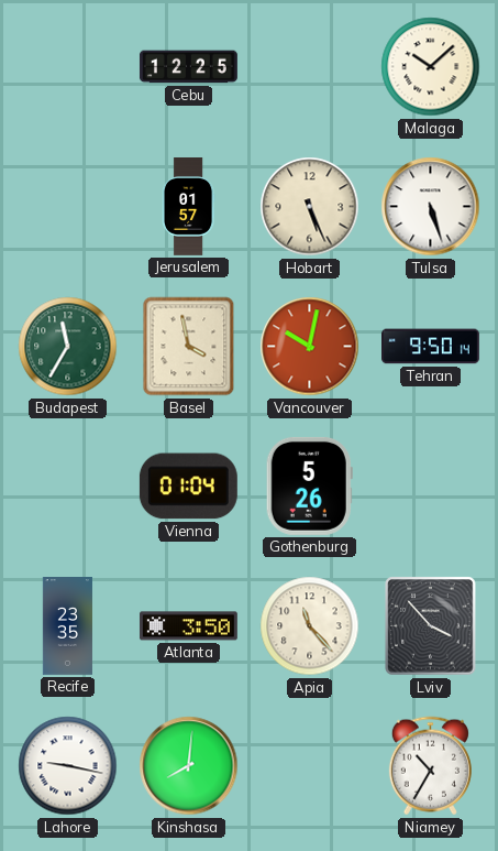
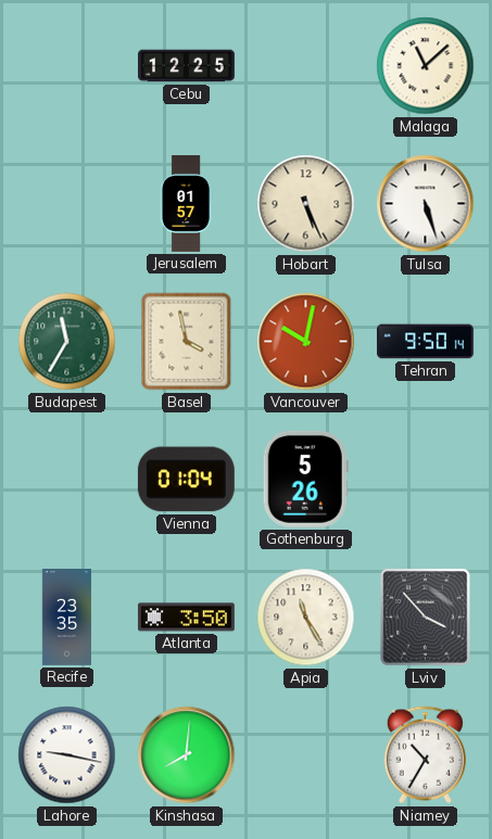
Malaga: 10:08 -> 11:08 (426, 66)
Apia: 11:23 -> 11:25 (306, 618)
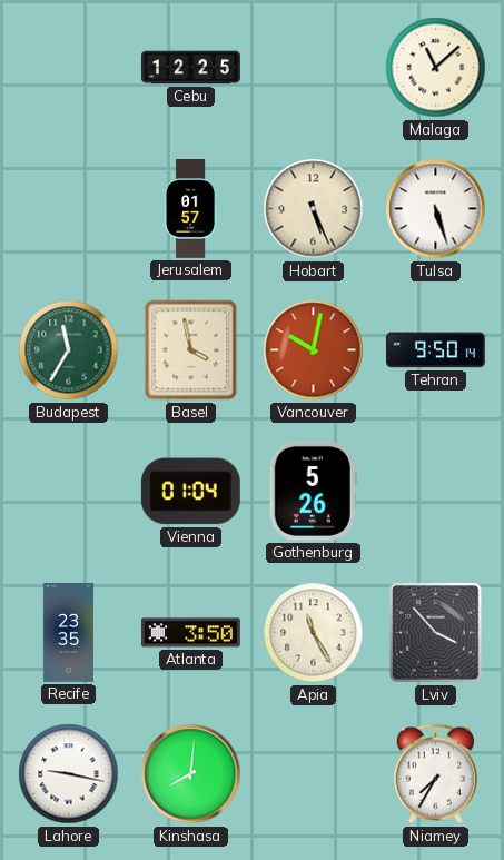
Niamey: 10:35 -> 7:35 (435, 774)
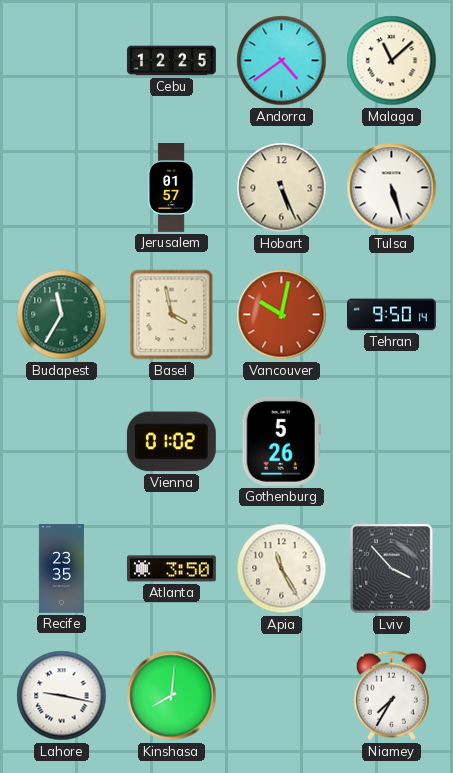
Andorra: none -> 4:39 (282, 61)
Vienna: 01:04 -> 01:02 (171, 442)
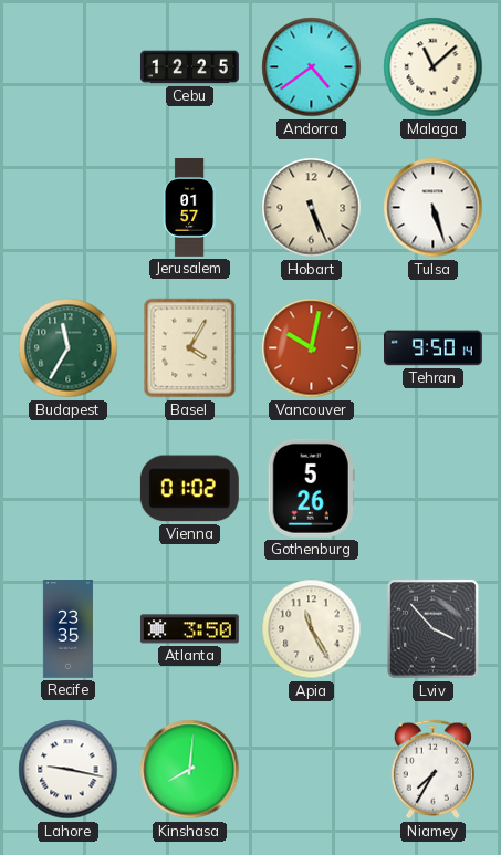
Basel: 3:58 -> 4:05 (190, 348)
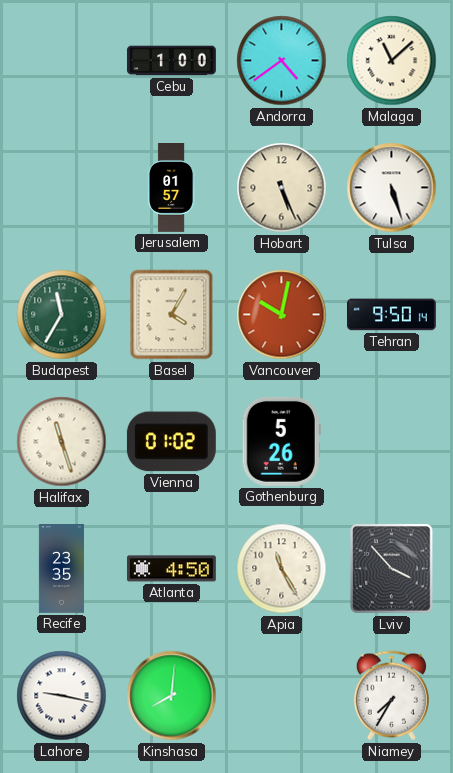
Cebu: 12:25 -> 1:00 (171, 61)
Halifax: none -> 11:27 (62, 442)
Atlanta: 3:50 -> 4:50 (171, 569)
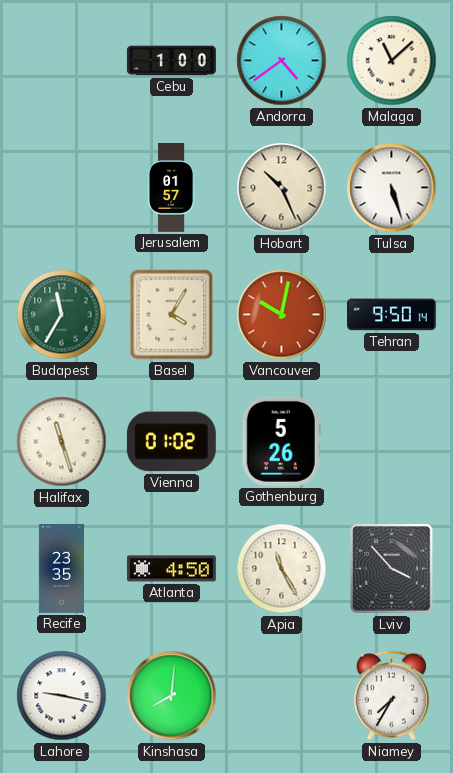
Hobart: 5:26 -> 10:26 (282, 188)
